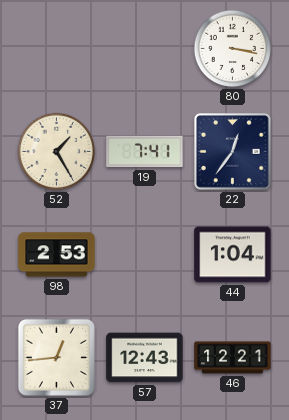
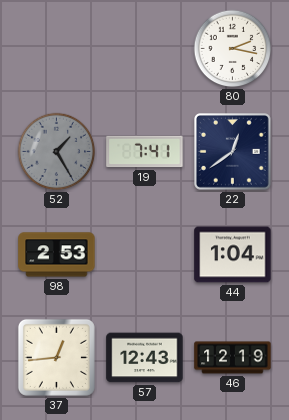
80: 3:17 -> 2:17 (233, 49)
52 dial: cream -> grey (57, 152)
22: 12:36 -> 12:39 (233, 152)
46: 12:21 -> 12:19 (233, 358)
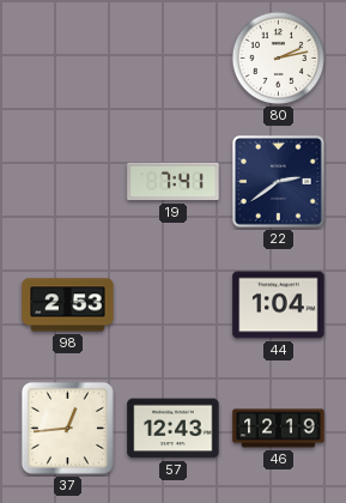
80: 2:17 -> 2:13 (279, 59)
52: 1:25 -> none (57, 152)
22: 12:39 -> 2:39 (279, 182)
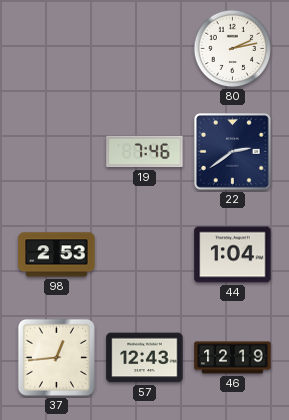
19: 7:41 -> 7:46 (145, 152)
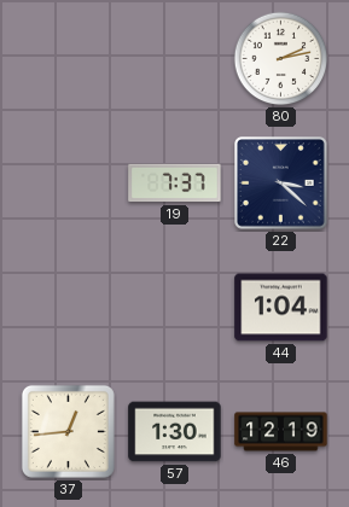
19: 7:46 -> 7:37 (175, 183)
22: 2:39 -> 3:22 (281, 183)
98: 2:53 -> none (57, 255)
57: 12:43 -> 1:30 (175, 432)
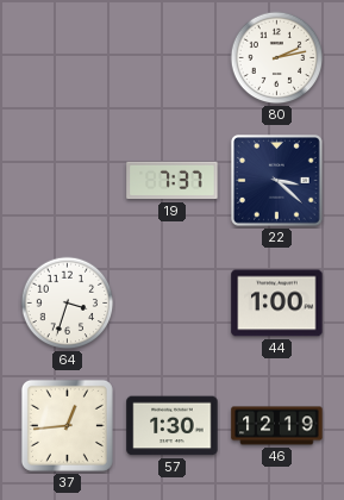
64: none -> 3:33 (68, 304)
44: 1:04 -> 1:00 (277, 304)
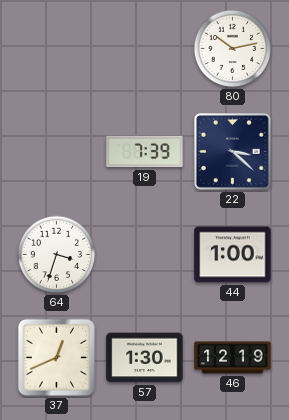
80: 2:13 -> 10:13 (233, 49)
19: 7:37 -> 7:39 (145, 152)
37: 12:44 -> 12:41 (56, 357)
